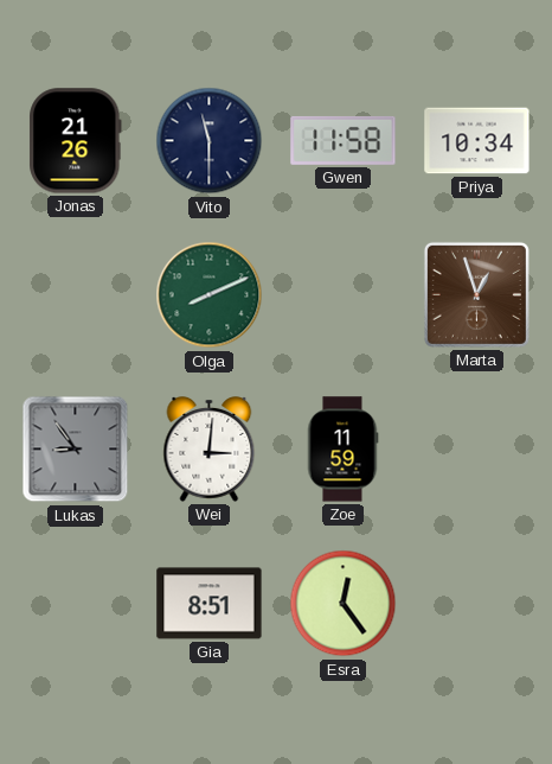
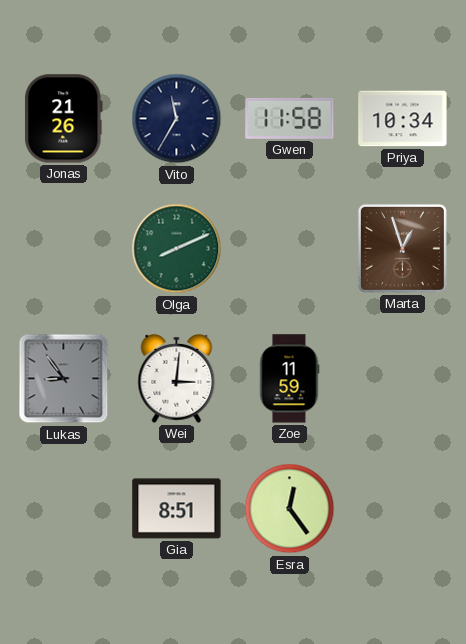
Vito: 11:30 -> 11:35 (177, 119)
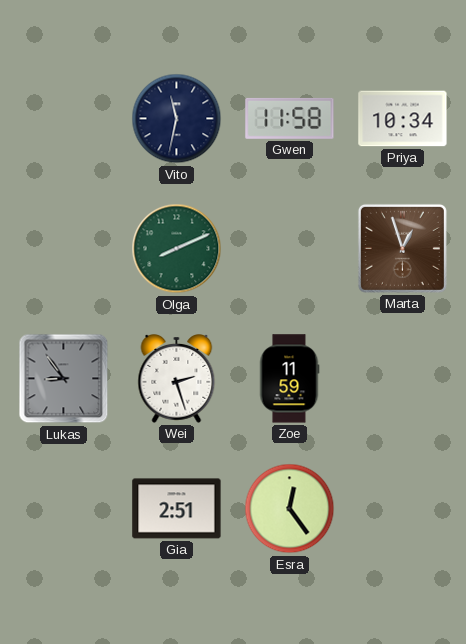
Jonas: 21:26 -> none (64, 119)
Vito: 11:35 -> 11:32 (177, 119)
Wei: 3:01 -> 2:27 (177, 379)
Gia: 8:51 -> 2:51 (177, 509)
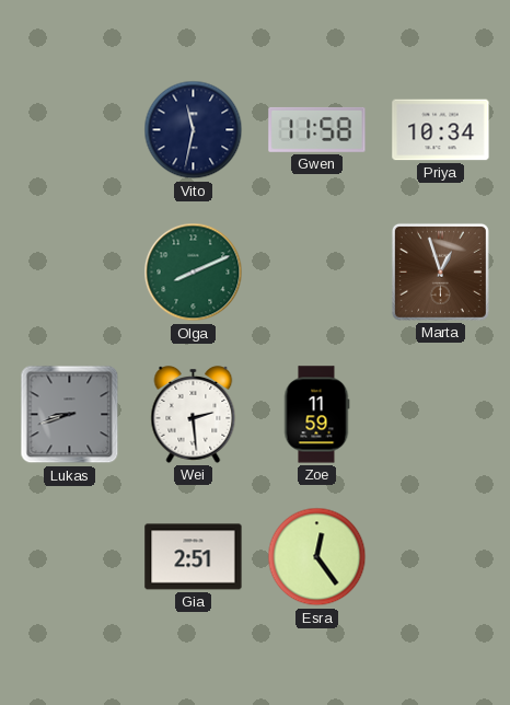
Lukas: 8:54 -> 8:42 (70, 415)
Wei: 2:27 -> 2:29 (194, 415)
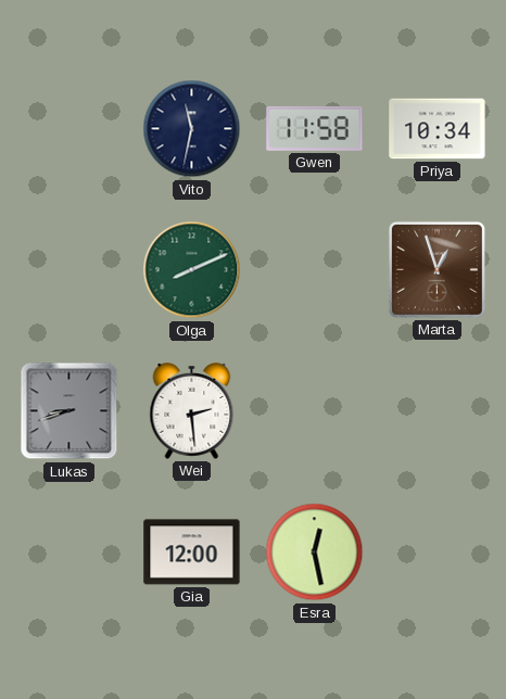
Zoe: 11:59 -> none (316, 415)
Gia: 2:51 -> 12:00 (192, 552)
Esra: 12:24 -> 12:28 (315, 552)
